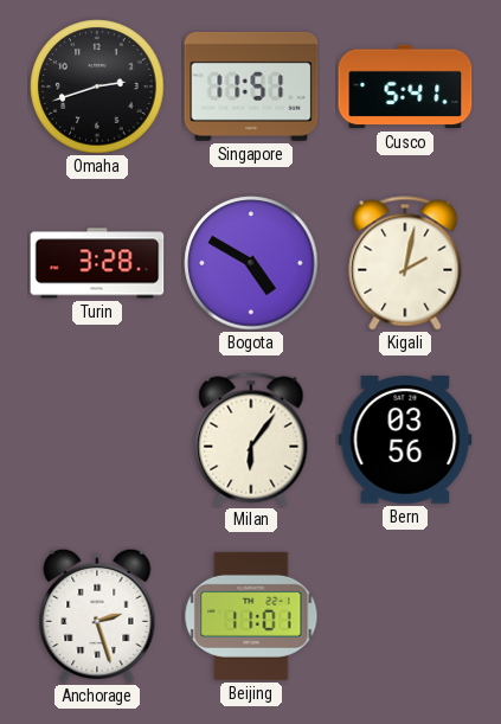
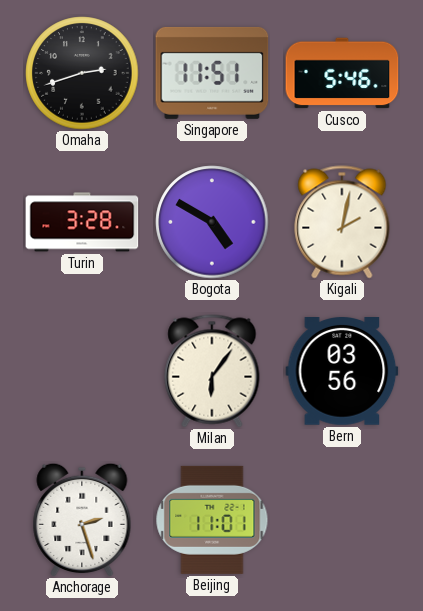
Cusco: 5:41 -> 5:46 (342, 73)
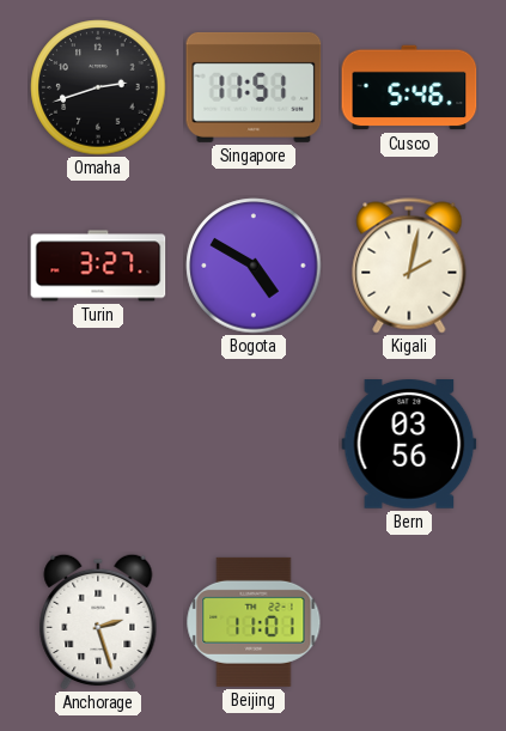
Turin: 3:28 -> 3:27 (98, 266)
Milan: 6:06 -> none (212, 371)
